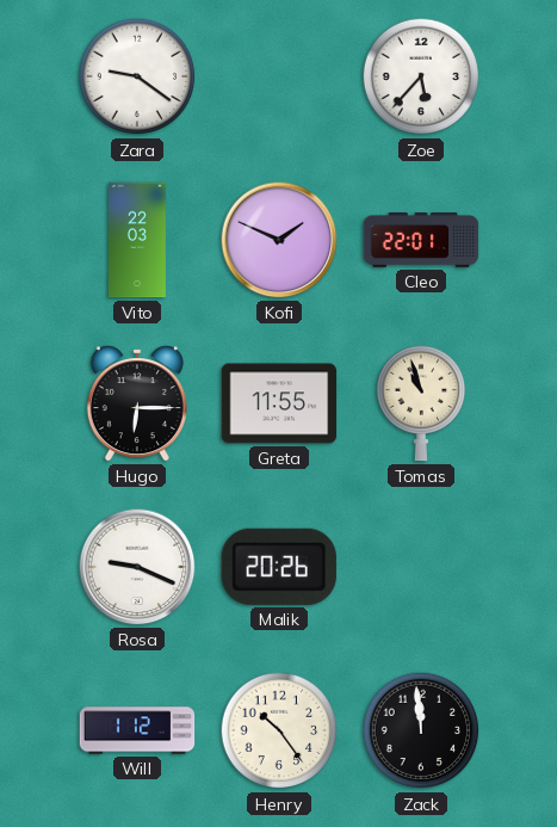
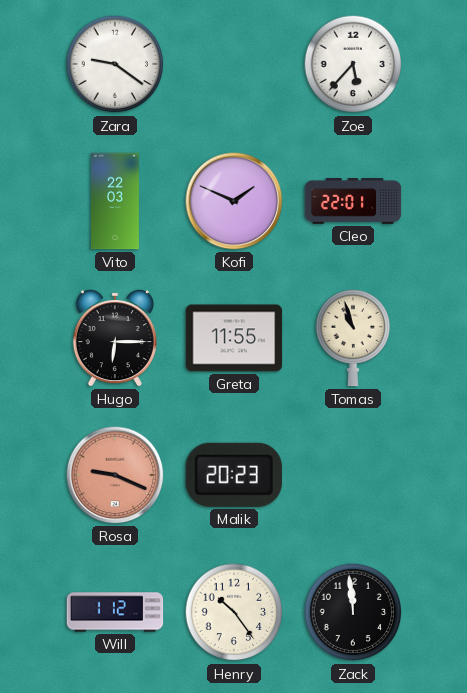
Rosa dial: white -> salmon (115, 475)
Malik: 20:26 -> 20:23 (234, 475)
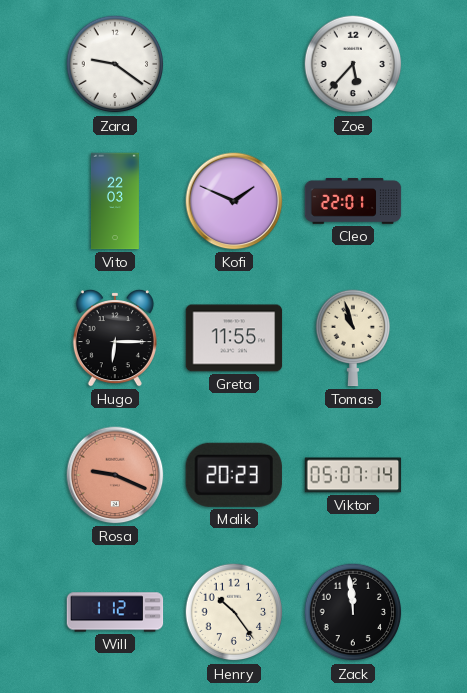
Viktor: none -> 05:07 (353, 475)
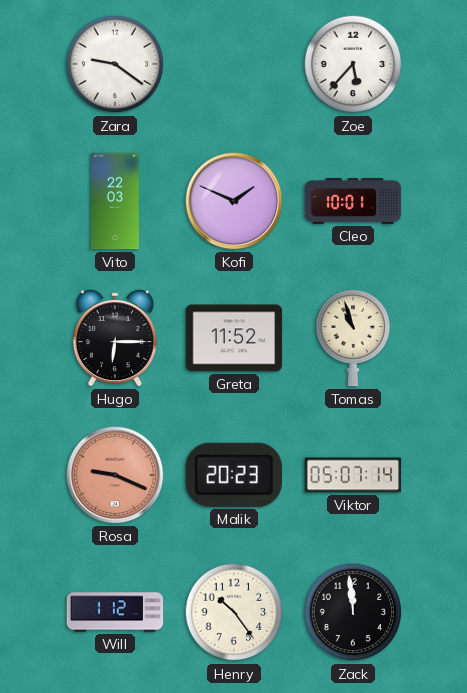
Cleo: 22:01 -> 10:01 (353, 202)
Greta: 11:55 -> 11:52 (234, 338)
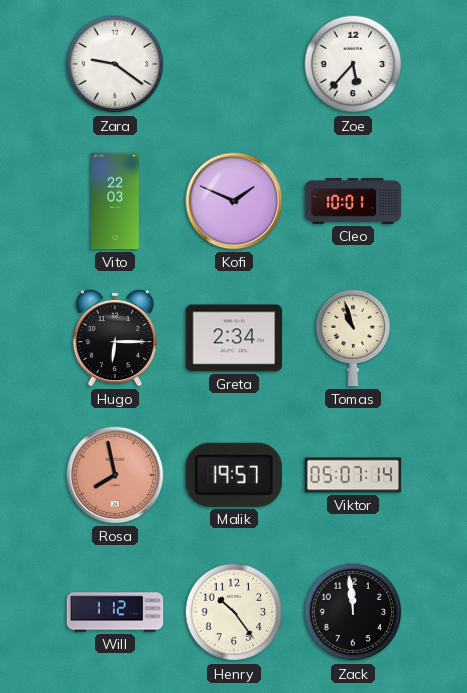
Greta: 11:52 -> 2:34 (234, 338)
Rosa: 9:19 -> 7:58 (115, 475)
Malik: 20:23 -> 19:57 (234, 475)
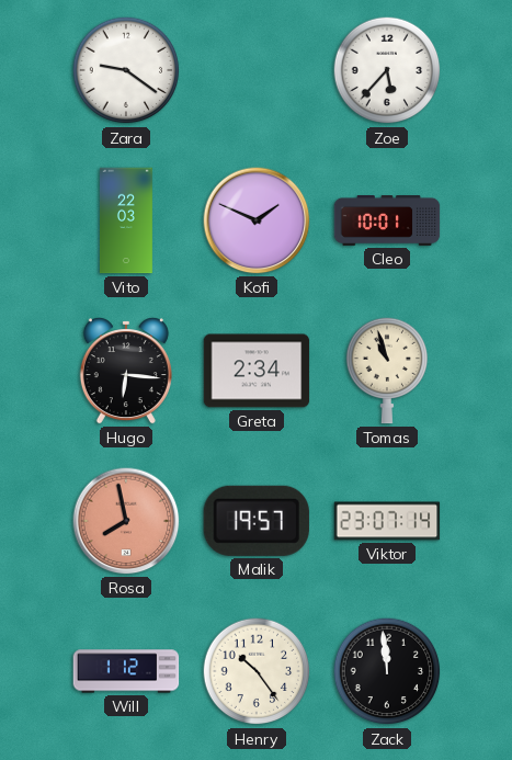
Hugo: 6:15 -> 6:16 (126, 372)
Viktor: 05:07 -> 23:07 (387, 521)
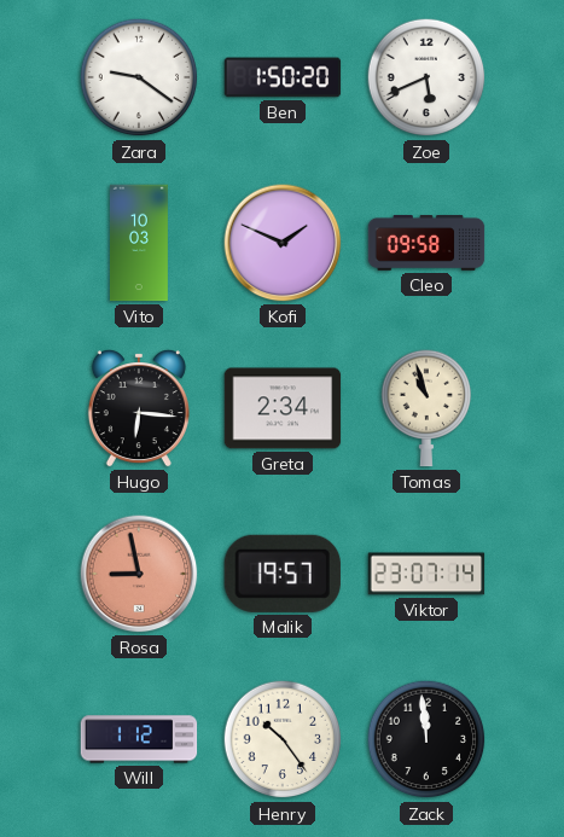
Ben: none -> 1:50 (283, 77)
Zoe: 5:37 -> 5:41 (426, 77)
Vito: 22:03 -> 10:03 (139, 243)
Cleo: 10:01 -> 09:58 (426, 244)
Rosa: 7:58 -> 8:58 (139, 574)
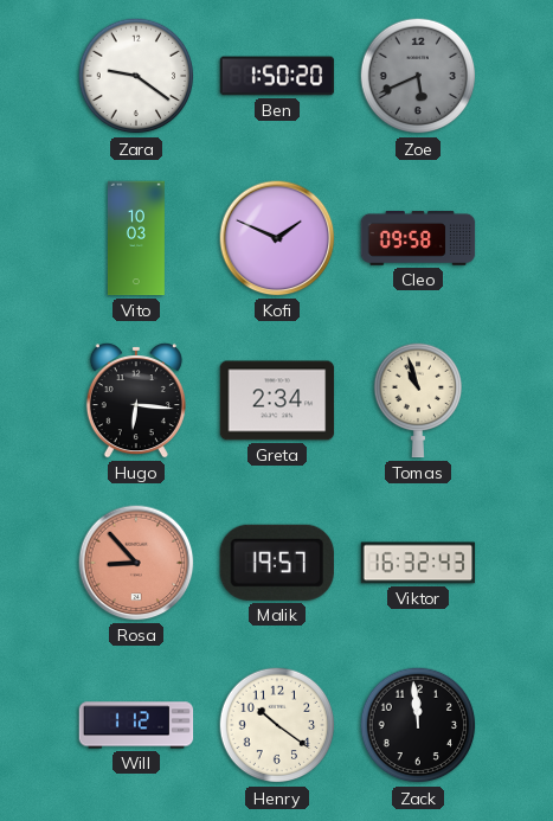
Zoe dial: white -> grey (418, 76)
Rosa: 8:58 -> 8:53 (136, 563)
Viktor: 23:07 -> 16:32 (418, 563)
Henry: 10:24 -> 10:21 (277, 725)
